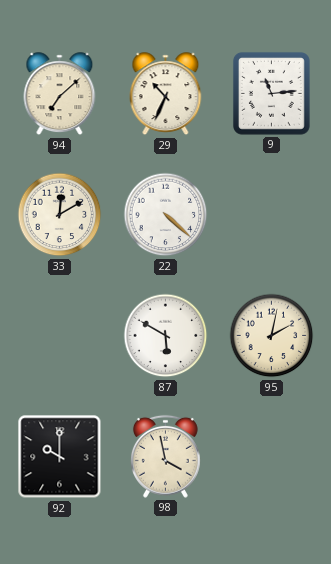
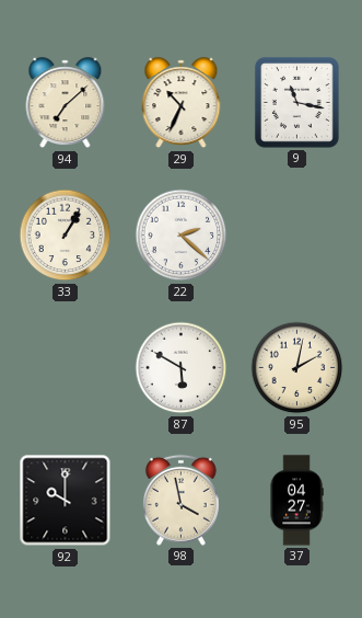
9: 11:14 -> 11:17 (296, 102)
33: 12:10 -> 1:05 (66, 236)
22: 4:22 -> 2:22 (182, 236)
37: none -> 04:27 (296, 501)
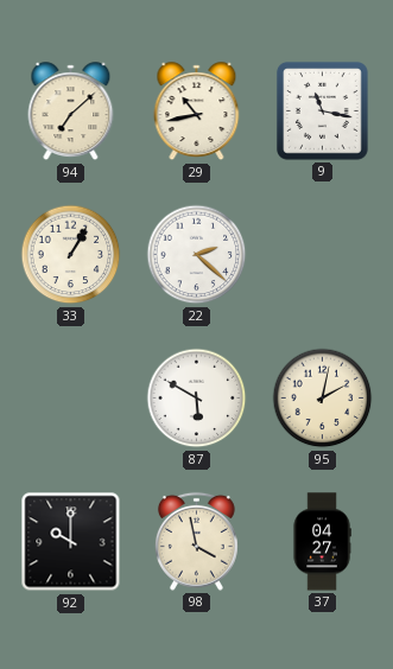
29: 10:34 -> 10:43 (197, 111)
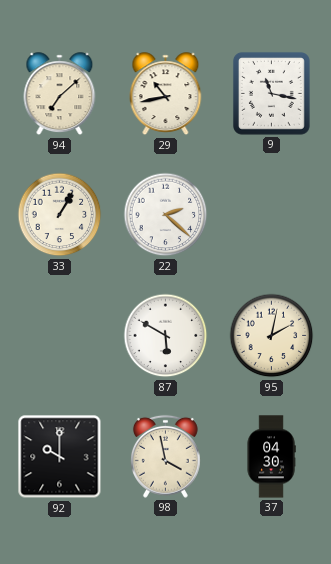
37: 04:27 -> 04:30 (271, 457)
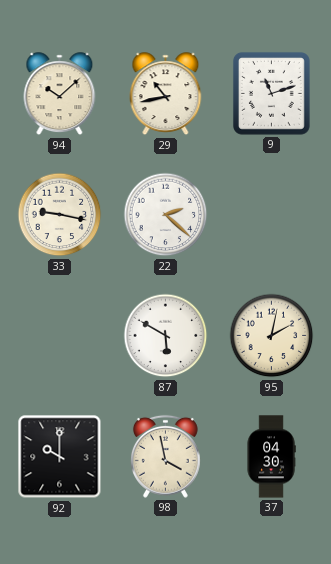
94: 7:08 -> 10:08 (60, 94)
9: 11:17 -> 11:12 (271, 93)
33: 1:05 -> 9:17 (60, 215)
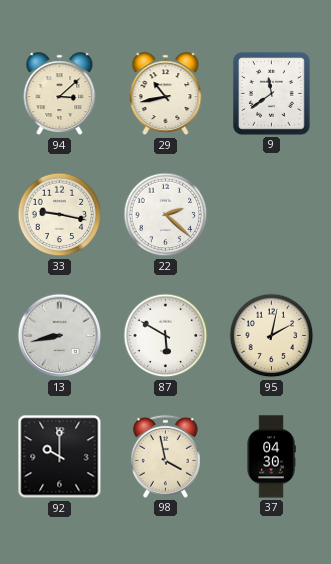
94: 10:08 -> 3:08 (60, 94)
9: 11:12 -> 11:39 (271, 93)
13: none -> 8:43 (60, 336)
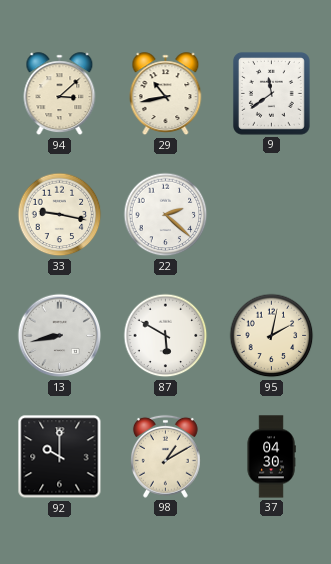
98: 3:58 -> 1:10 (165, 456)
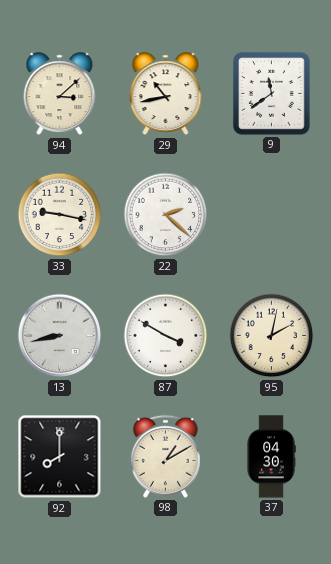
87: 5:50 -> 3:50 (166, 336)
92: 10:00 -> 8:00 (60, 457)
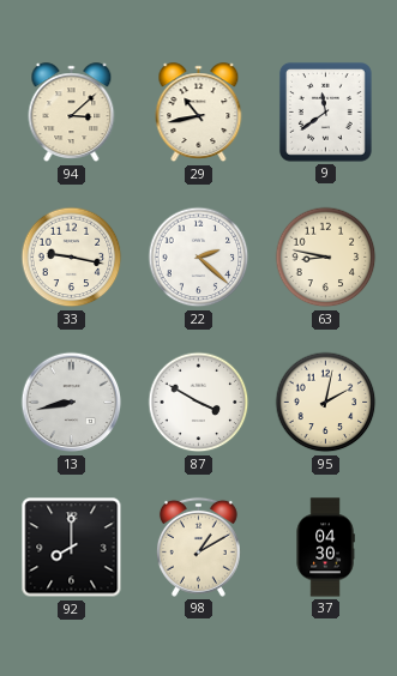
63: none -> 8:47 (326, 258)
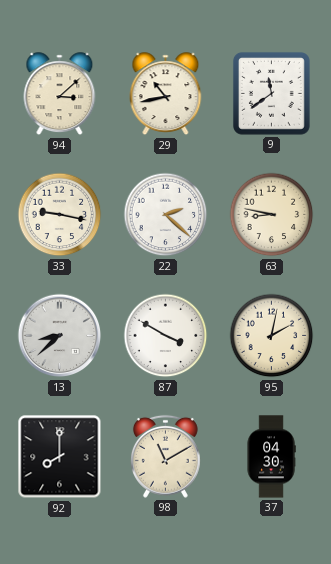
13: 8:43 -> 8:38 (60, 336)
98: 1:10 -> 11:10 (165, 456)
